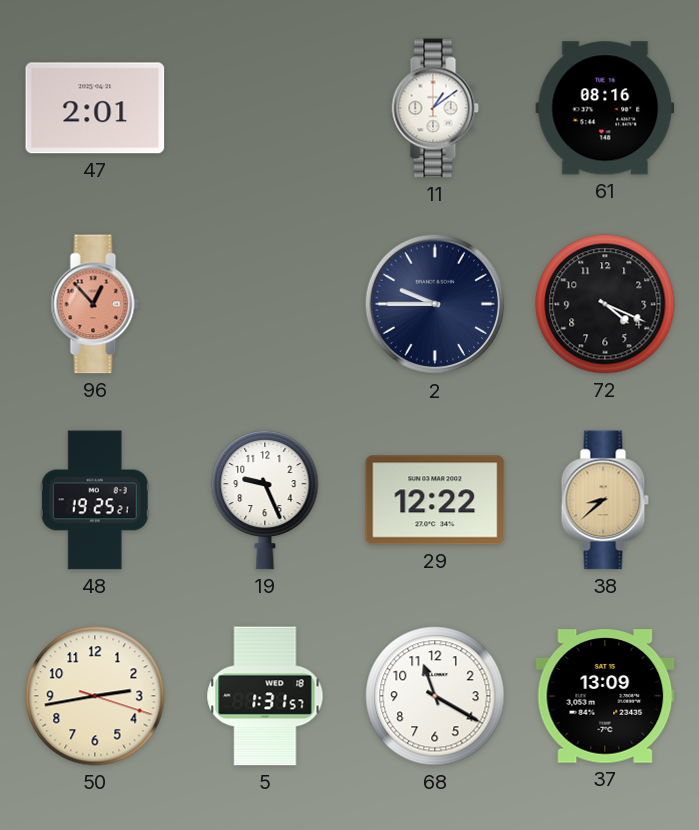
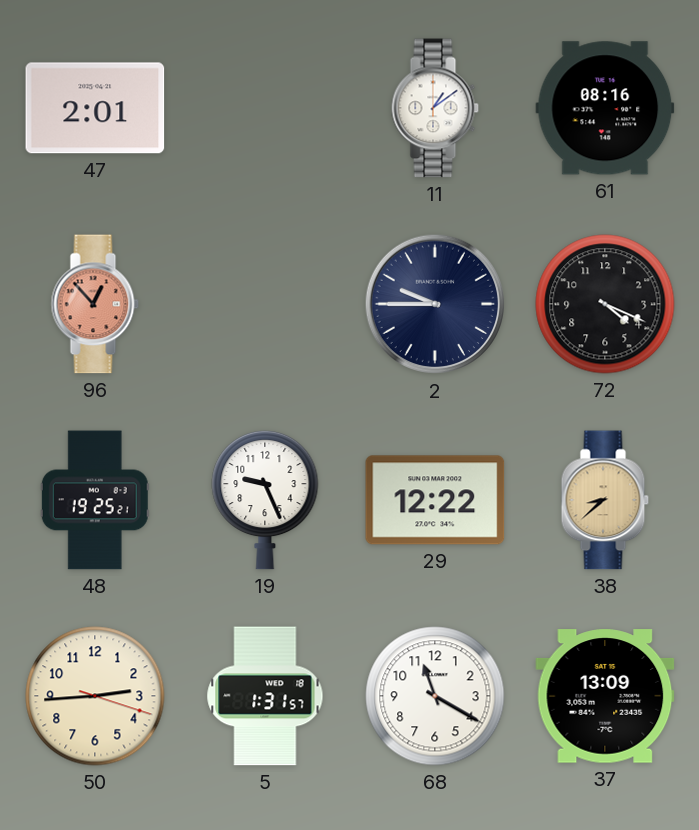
50: 2:43 -> 2:44 (95, 696)
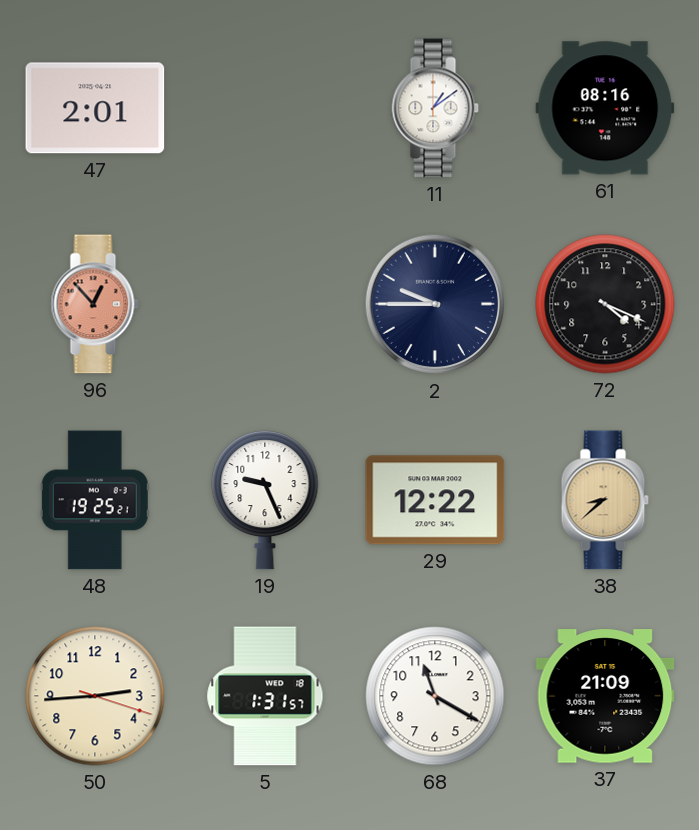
37: 13:09 -> 21:09 (605, 696)
